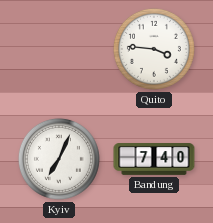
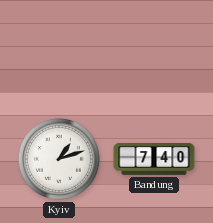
Quito: 3:46 -> none (154, 49)
Kyiv: 7:04 -> 1:12 (59, 159)
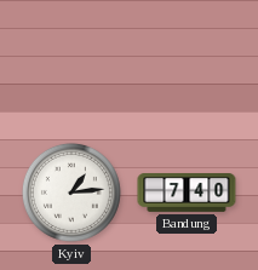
Kyiv: 1:12 -> 1:14 (71, 193)
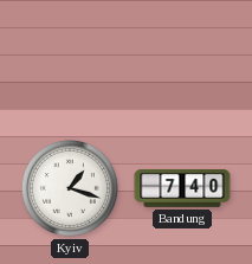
Kyiv: 1:14 -> 1:18 (70, 188)
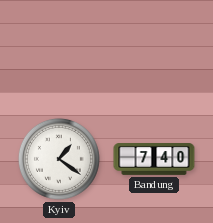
Kyiv: 1:18 -> 1:21 (59, 159)
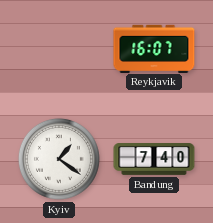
Reykjavik: none -> 16:07 (154, 48)
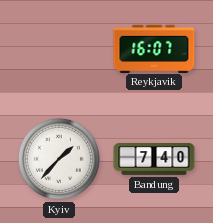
Kyiv: 1:21 -> 1:37 (59, 159)
